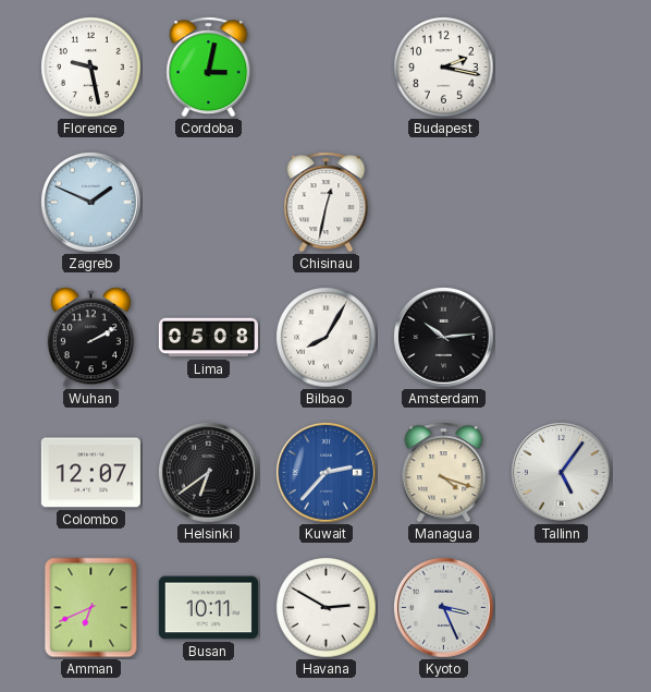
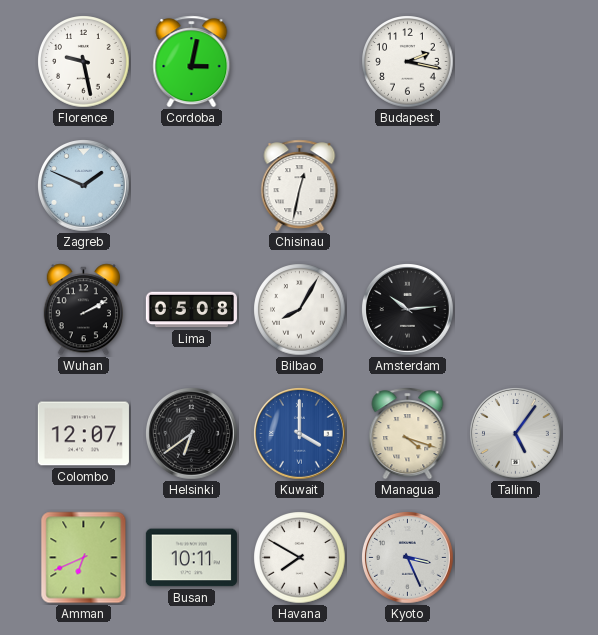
Kuwait: 2:37 -> 4:00 (300, 434)
Havana: 2:50 -> 7:50 (300, 558)
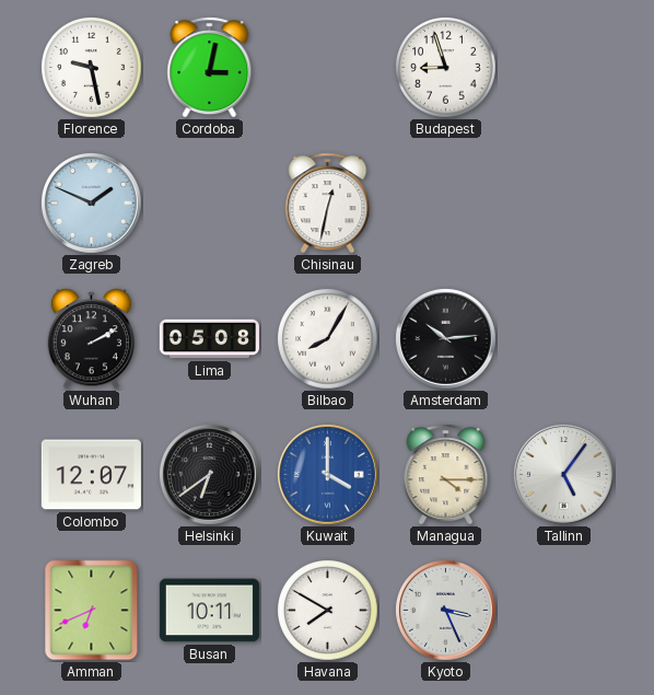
Budapest: 2:17 -> 8:57 (446, 68)
Managua: 4:18 -> 4:15 (446, 475)
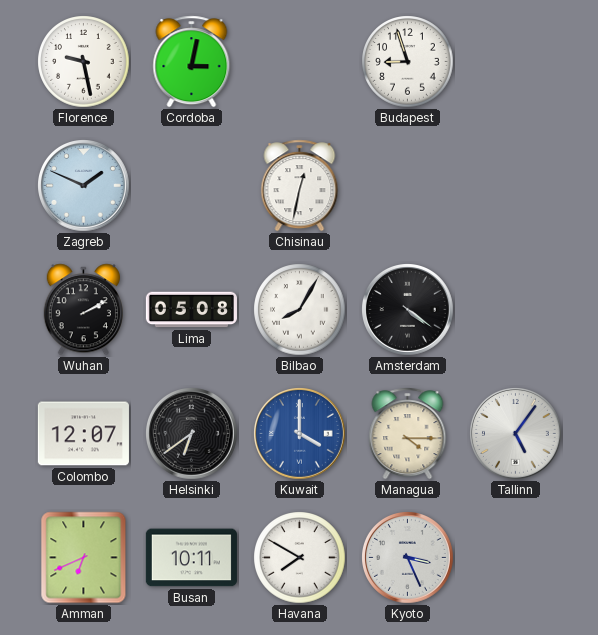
Amsterdam: 10:14 -> 4:21 (408, 310)
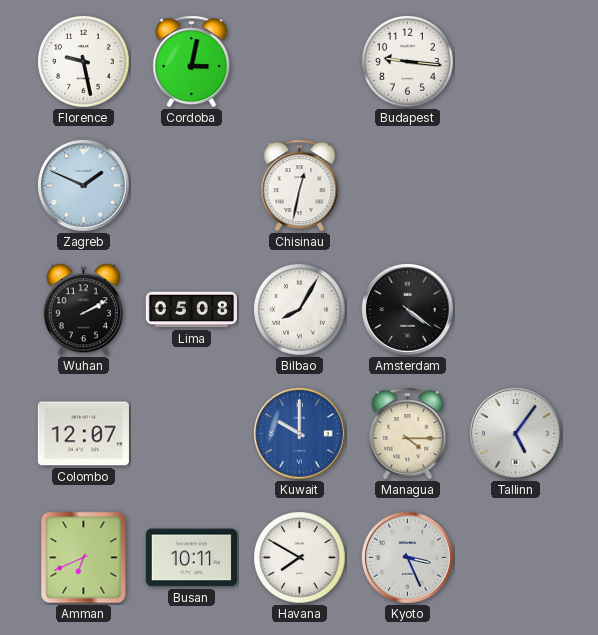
Budapest: 8:57 -> 9:16 (408, 62)
Helsinki: 6:39 -> none (192, 434)
Kuwait: 4:00 -> 10:00 (300, 434)
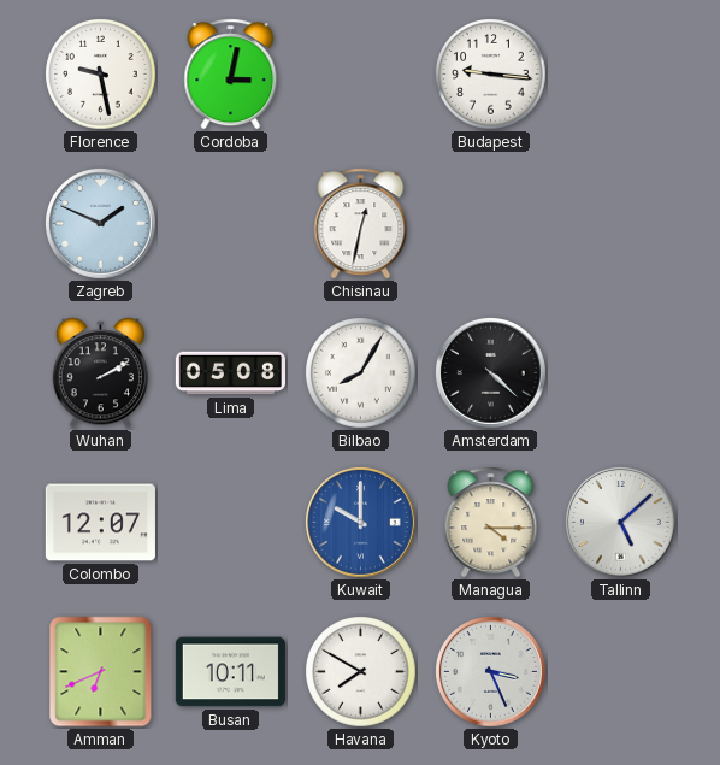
Amsterdam: 4:21 -> 4:22 (491, 373)
Tallinn: 5:06 -> 5:08 (621, 523)
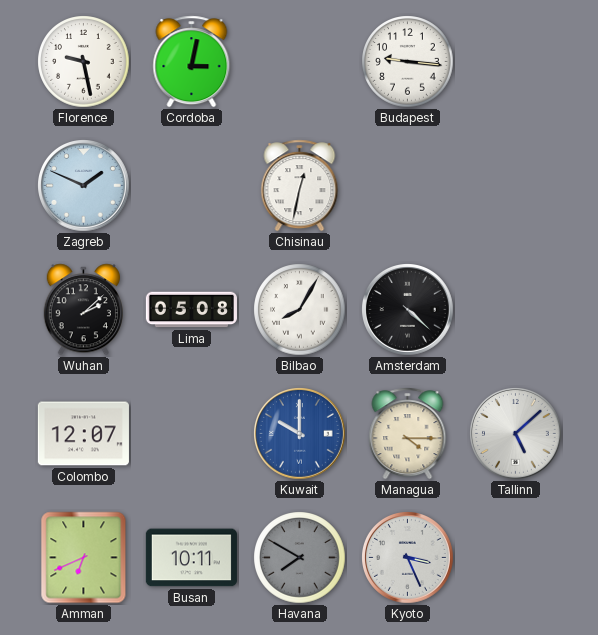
Wuhan: 2:10 -> 2:08 (83, 310)
Havana dial: white -> grey (300, 558)
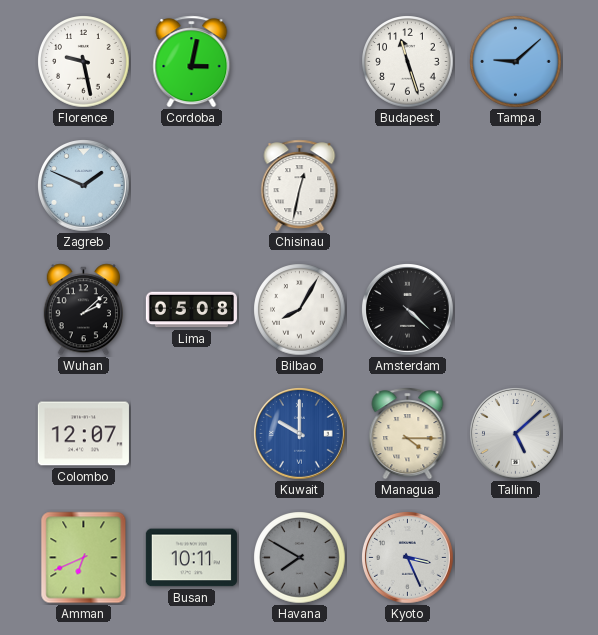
Budapest: 9:16 -> 11:27 (408, 62)
Tampa: none -> 9:08 (516, 62)
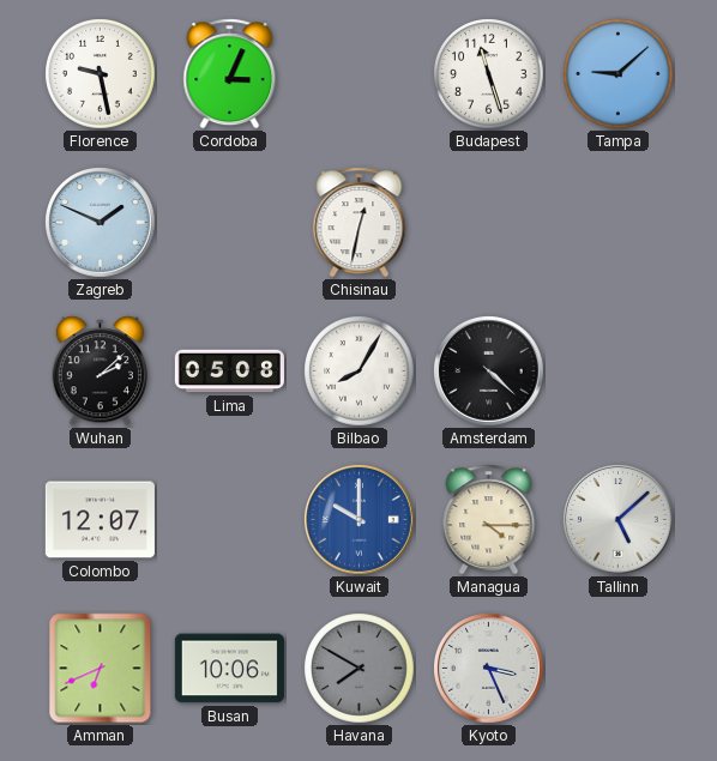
Cordoba: 3:02 -> 3:04 (230, 74)
Busan: 10:11 -> 10:06 (229, 669)
